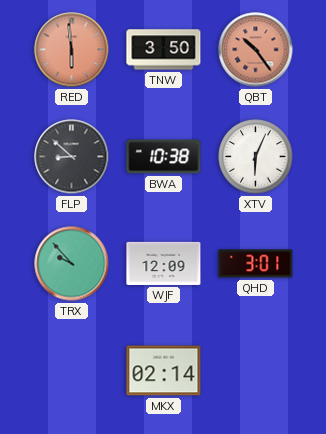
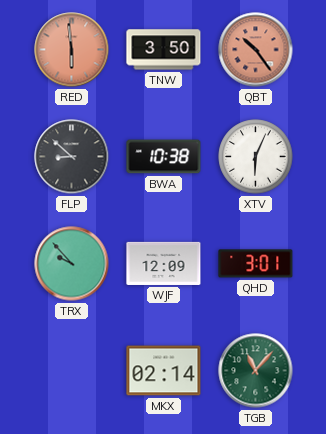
TGB: none -> 11:07 (256, 371)
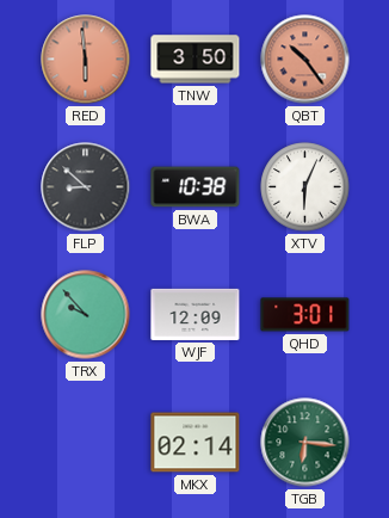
TGB: 11:07 -> 6:16 (305, 443)
